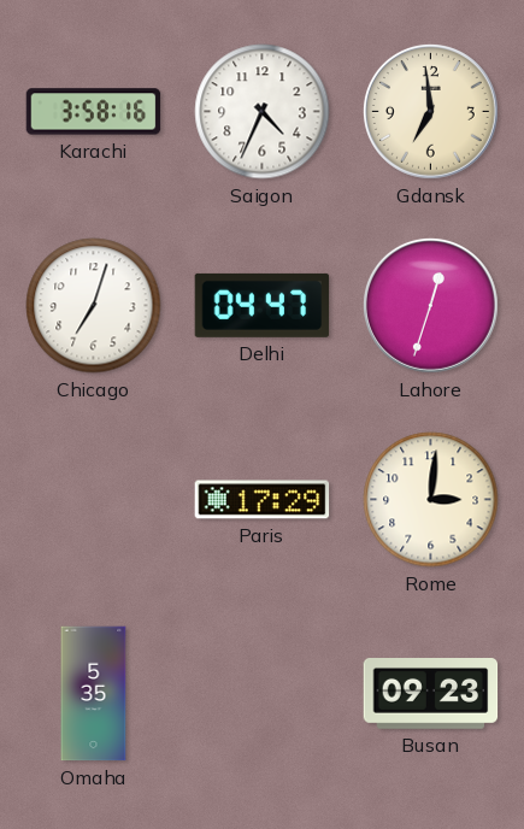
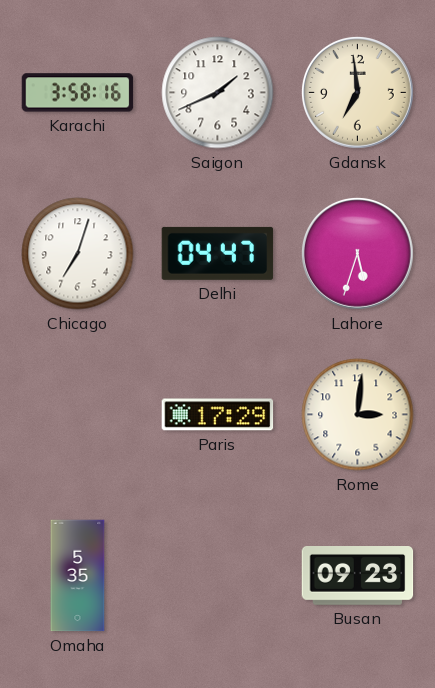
Saigon: 4:34 -> 1:41 (218, 93)
Lahore: 12:33 -> 5:33 (357, 253)
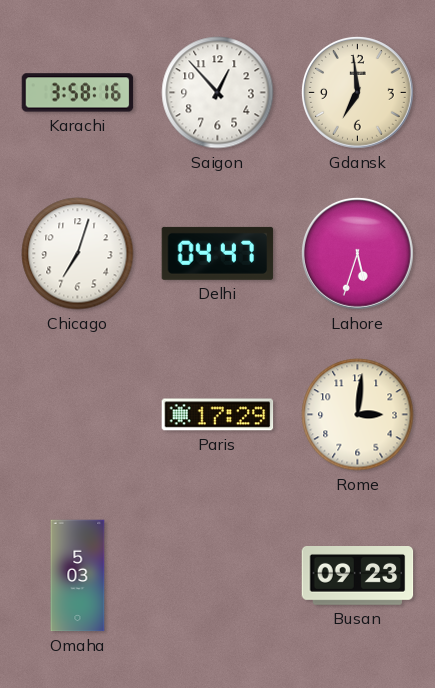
Saigon: 1:41 -> 12:53 (218, 93)
Omaha: 5:35 -> 5:03 (78, 576)
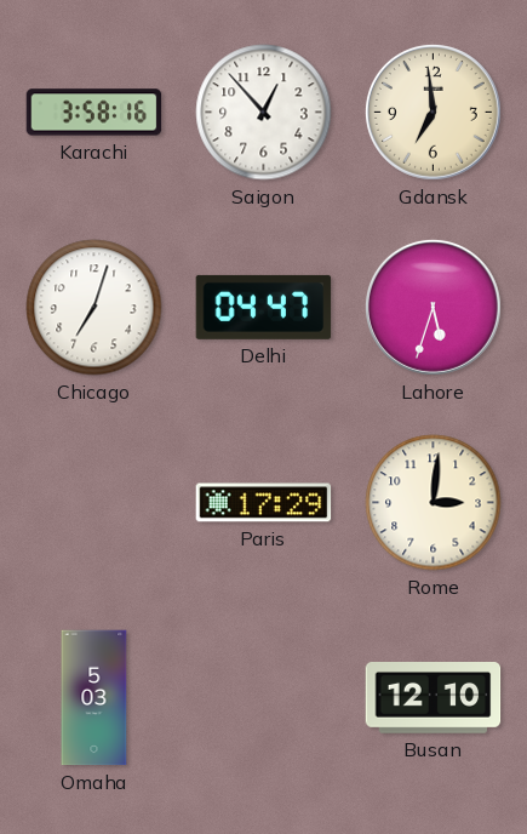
Busan: 09:23 -> 12:10 (434, 698)
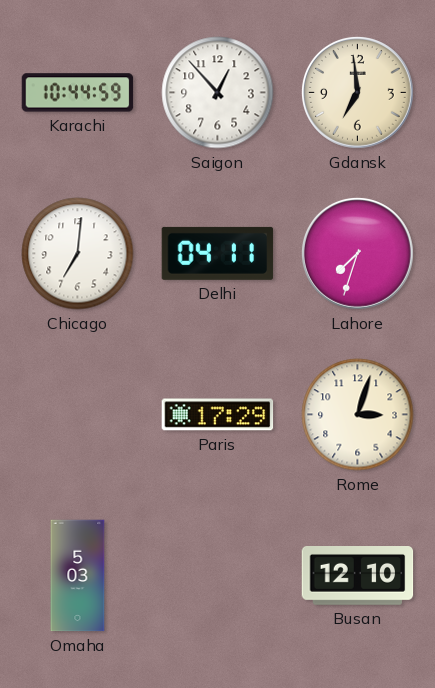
Karachi: 3:58 -> 10:44 (78, 93)
Chicago: 7:03 -> 7:01 (78, 254)
Delhi: 04:47 -> 04:11 (218, 253)
Lahore: 5:33 -> 7:33 (357, 253)
Rome: 3:01 -> 3:03 (358, 415)
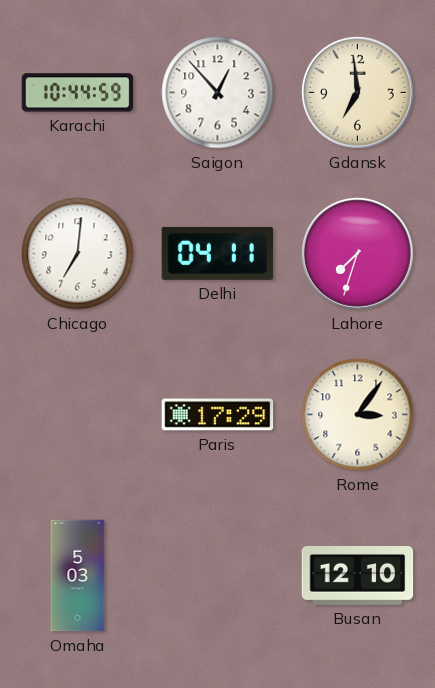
Rome: 3:03 -> 3:06 (358, 415)
